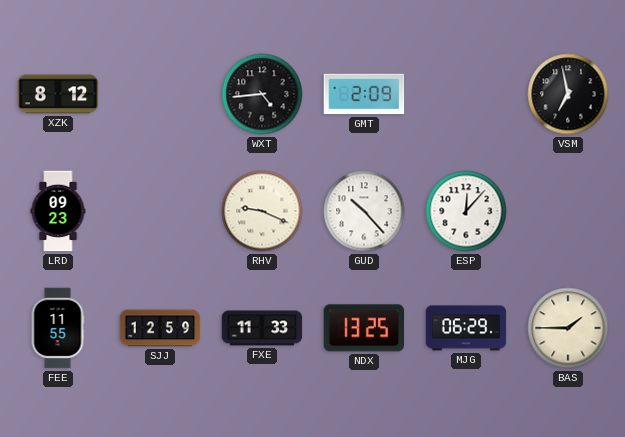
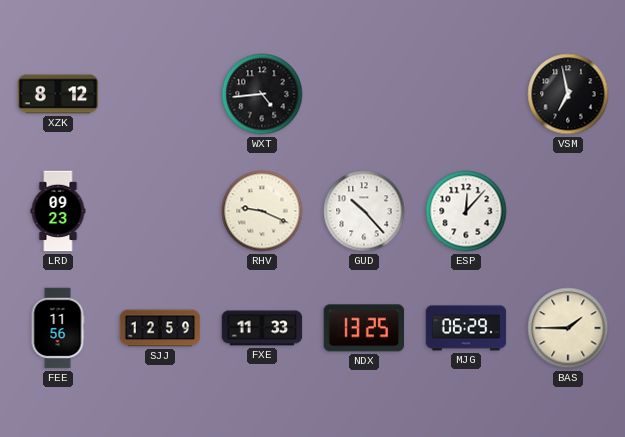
GMT: 2:09 -> none (364, 94)
FEE: 11:55 -> 11:56 (58, 328)
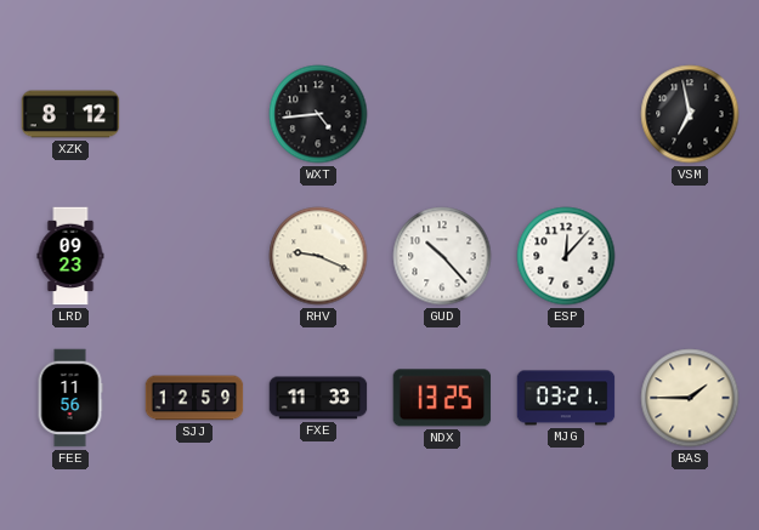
MJG: 06:29 -> 03:21 (566, 398)
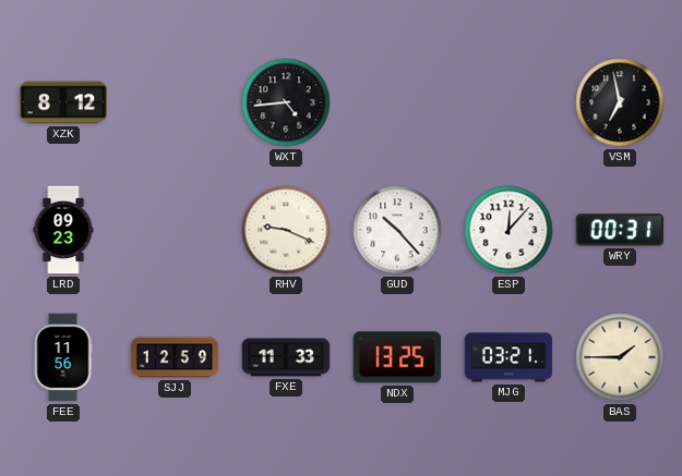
WRY: none -> 00:31 (620, 230)
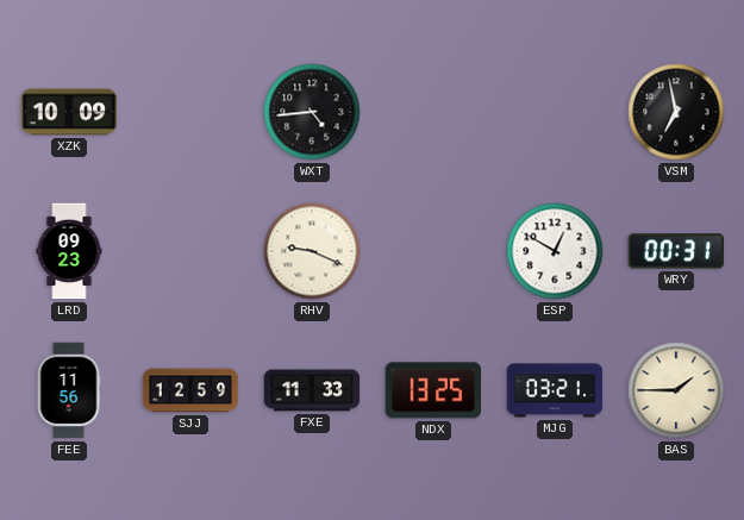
XZK: 8:12 -> 10:09 (69, 112)
GUD: 10:23 -> none (397, 230)
ESP: 12:07 -> 12:50 (555, 251)
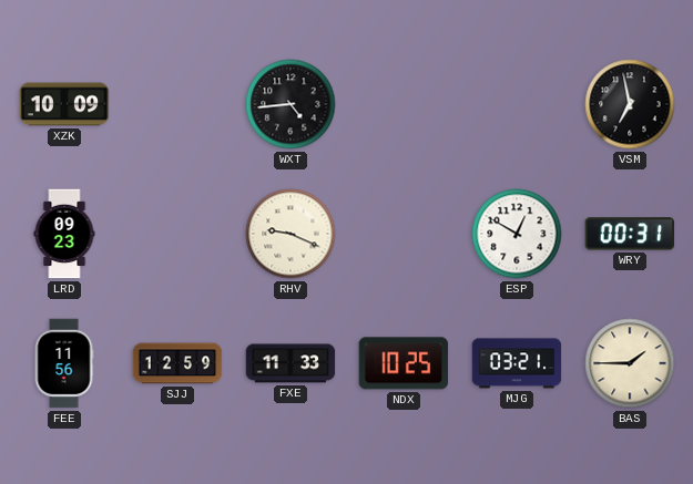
NDX: 13:25 -> 10:25 (404, 363)
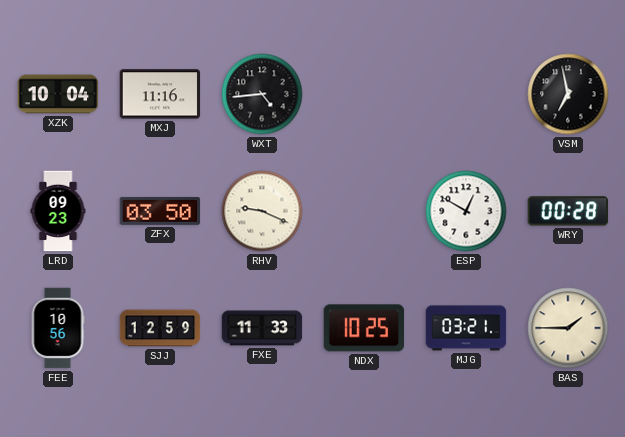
XZK: 10:09 -> 10:04 (58, 94)
MXJ: none -> 11:16 (160, 94)
ZFX: none -> 03:50 (160, 211)
WRY: 00:31 -> 00:28 (568, 211)
FEE: 11:56 -> 10:56 (58, 328)
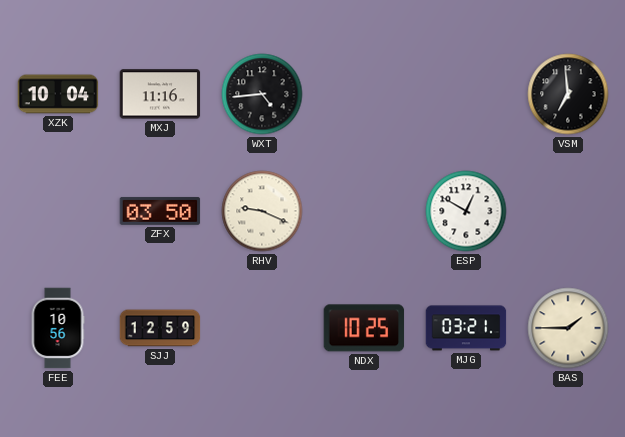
VSM: 6:58 -> 6:59 (568, 94)
LRD: 09:23 -> none (58, 211)
WRY: 00:28 -> none (568, 211)
FXE: 11:33 -> none (262, 328)
